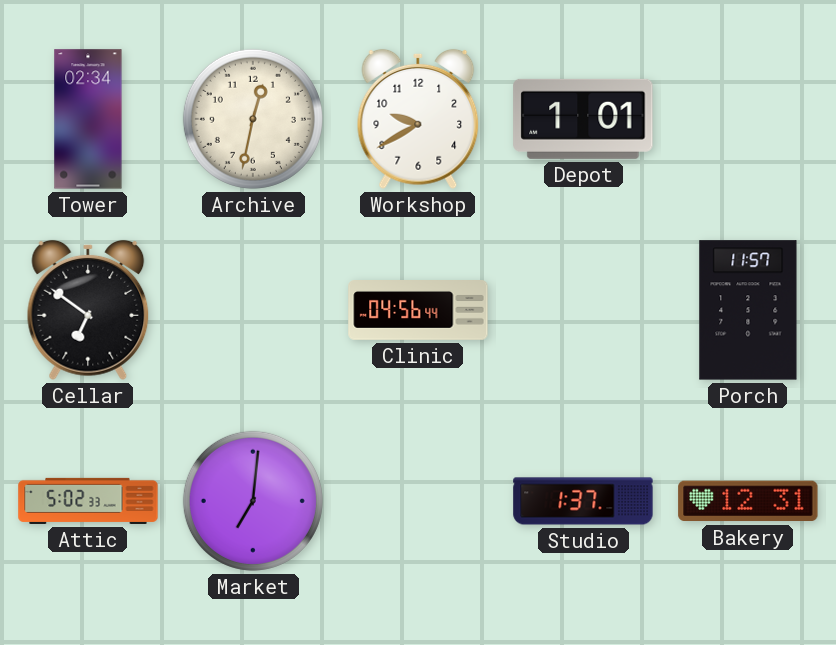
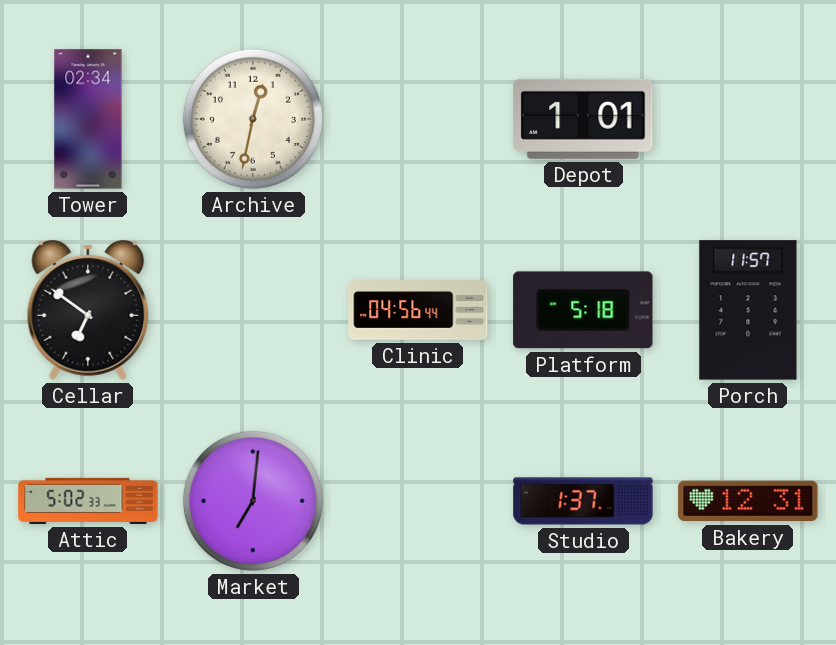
Workshop: 9:40 -> none (418, 119)
Platform: none -> 5:18 (583, 310)
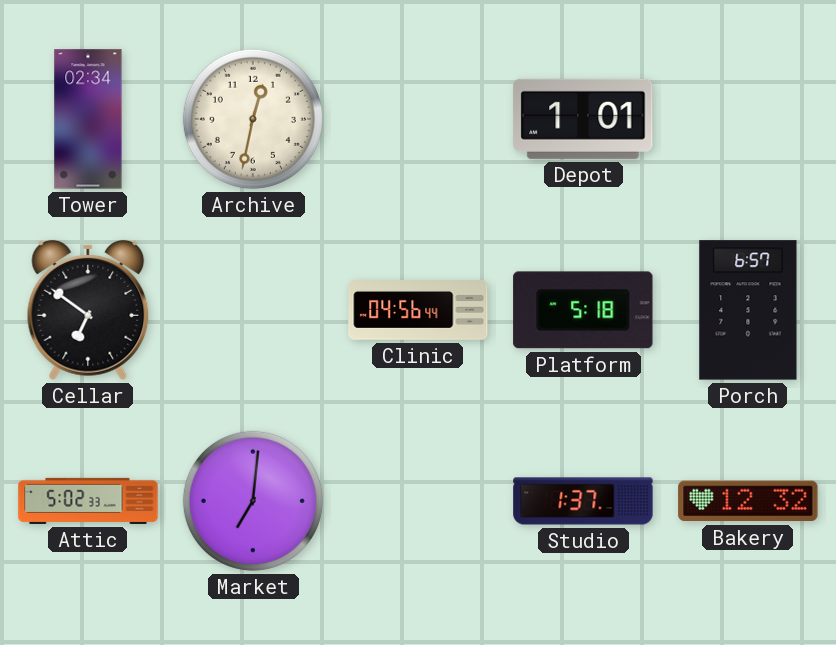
Porch: 11:57 -> 6:57 (748, 310)
Bakery: 12:31 -> 12:32 (748, 501)
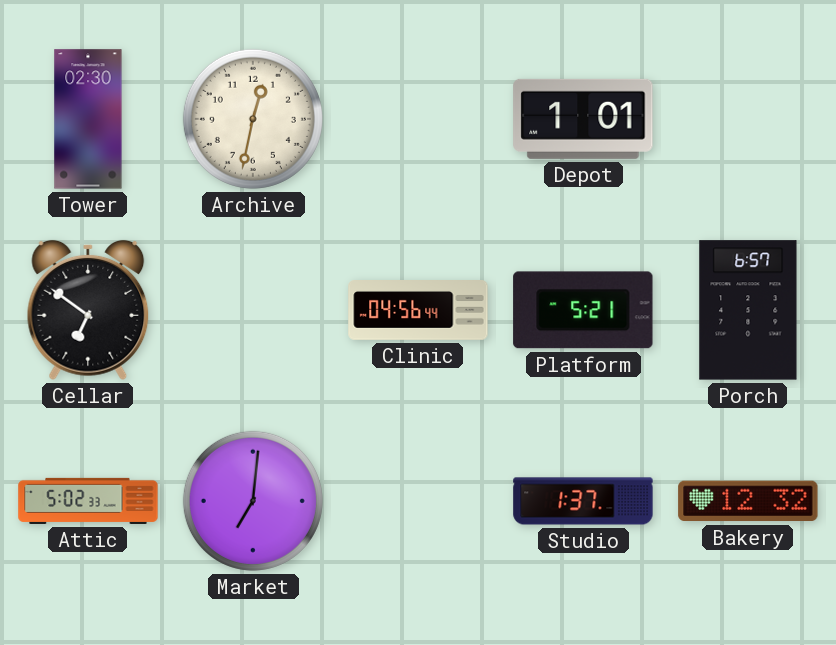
Tower: 02:34 -> 02:30 (88, 119)
Platform: 5:18 -> 5:21 (583, 310)
